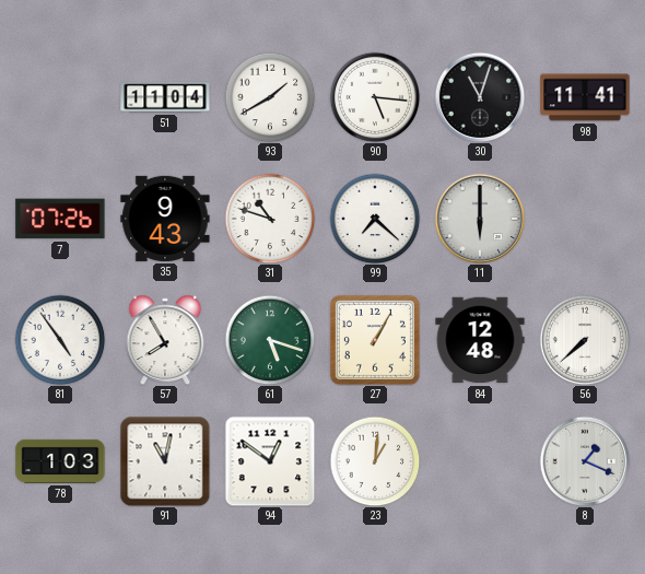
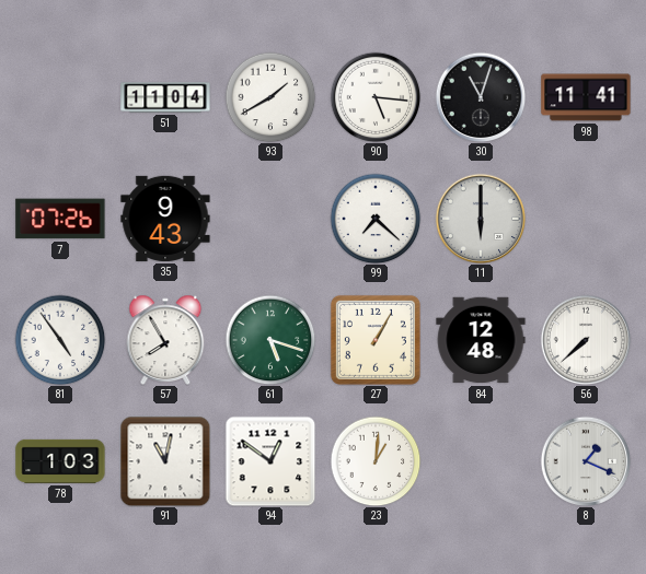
31: 10:48 -> none (270, 219)
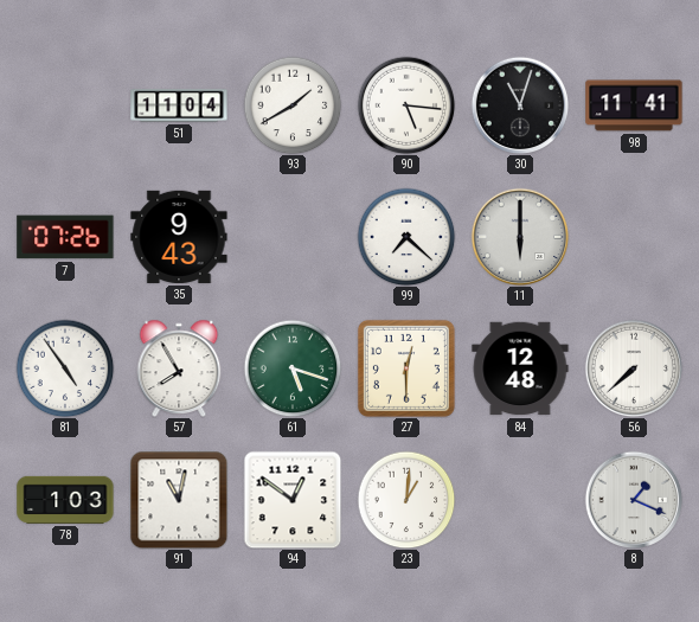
27: 1:05 -> 12:30 (406, 368)
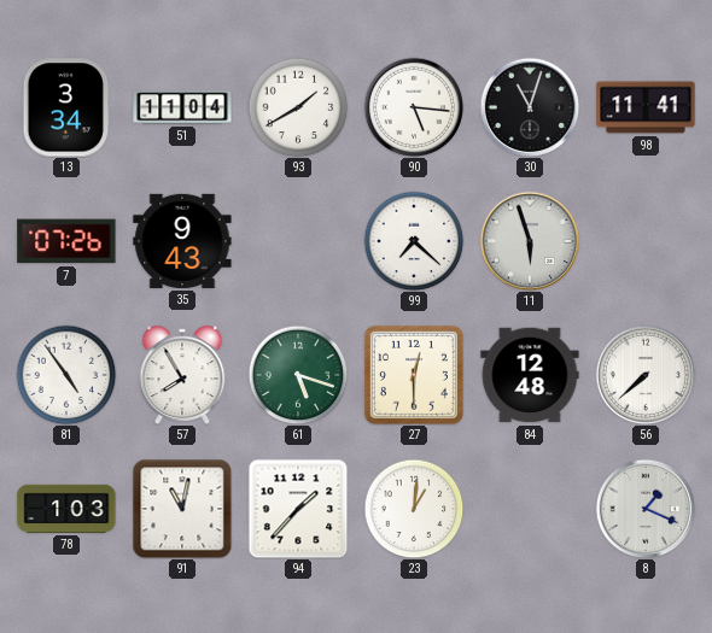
13: none -> 3:34 (66, 107)
11: 6:00 -> 5:57 (530, 241)
94: 12:51 -> 1:37 (298, 509)
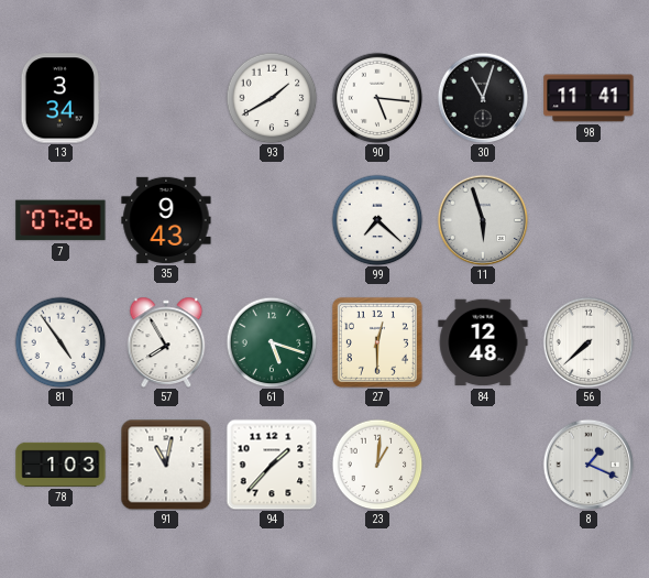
51: 11:04 -> none (182, 107)
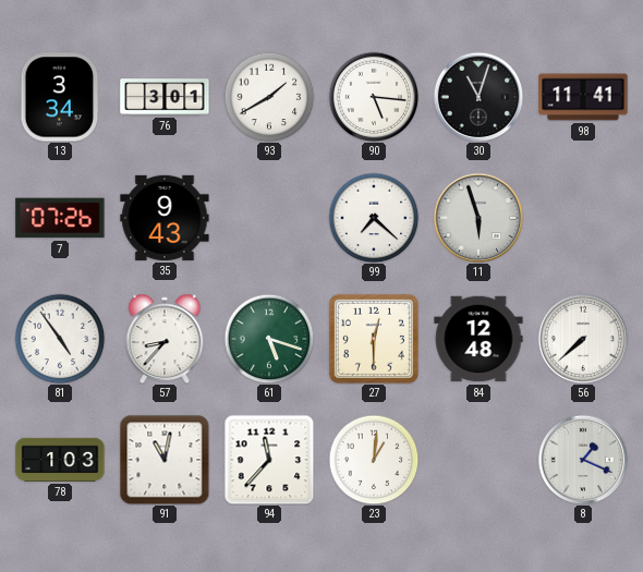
76: none -> 3:01 (165, 97)
57: 7:55 -> 8:37 (165, 338)
94: 1:37 -> 11:37 (269, 460)
